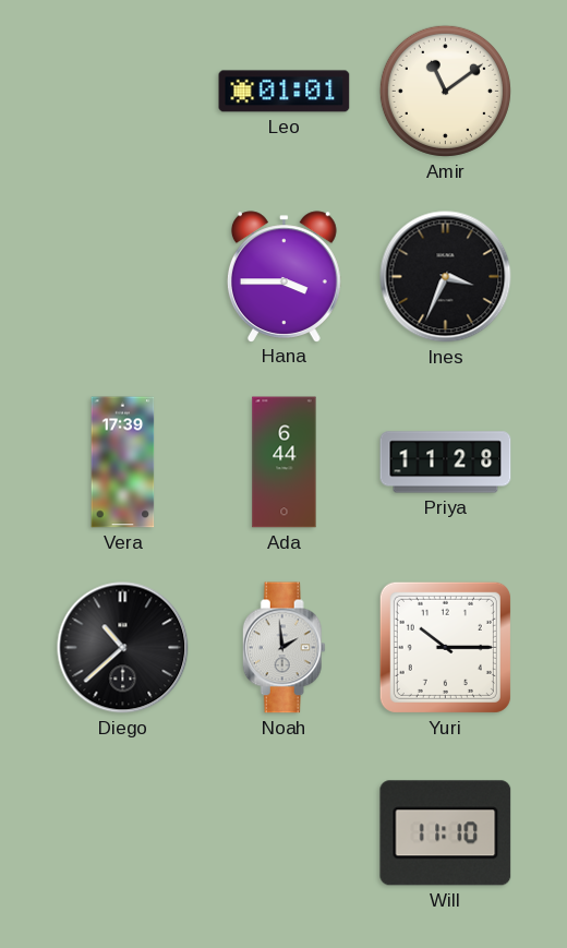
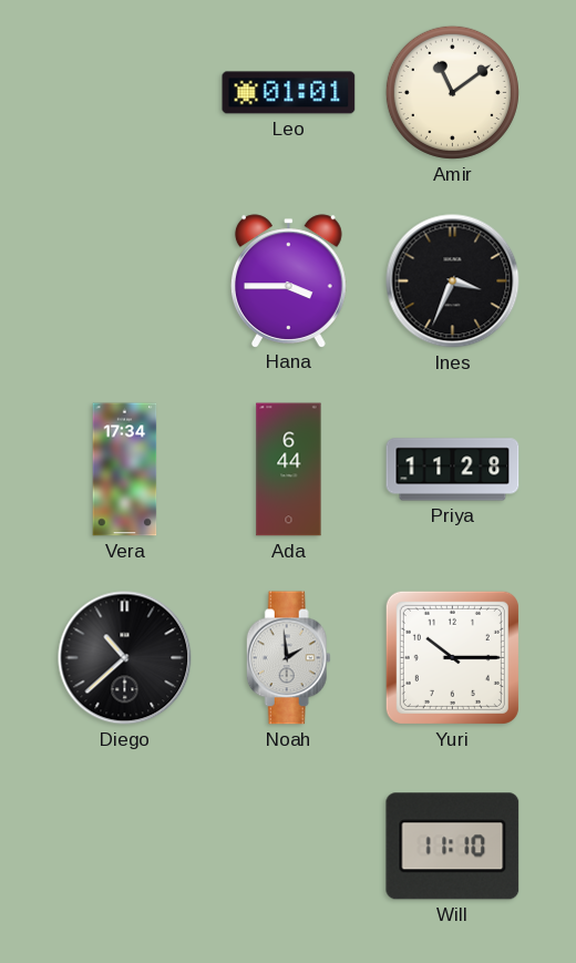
Vera: 17:39 -> 17:34 (125, 470)
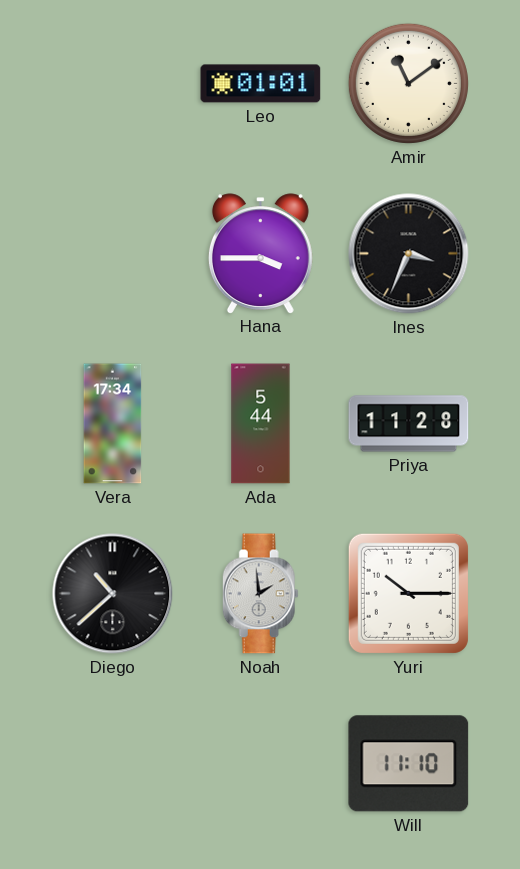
Ada: 6:44 -> 5:44 (261, 424)
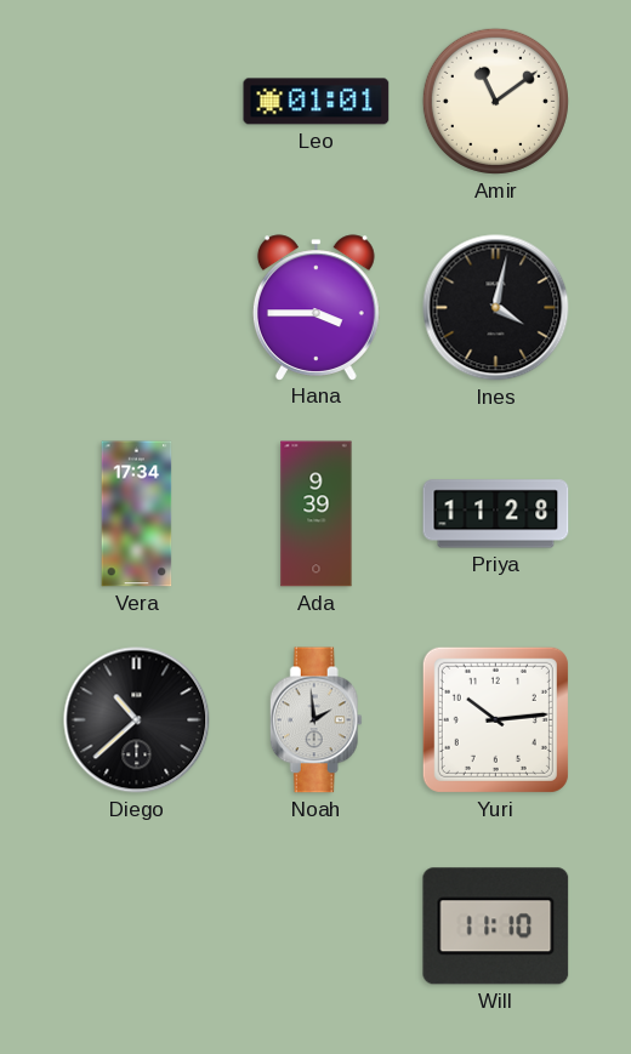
Ines: 3:34 -> 4:02 (496, 308)
Ada: 5:44 -> 9:39 (317, 514)
Yuri: 10:15 -> 10:14 (495, 719)
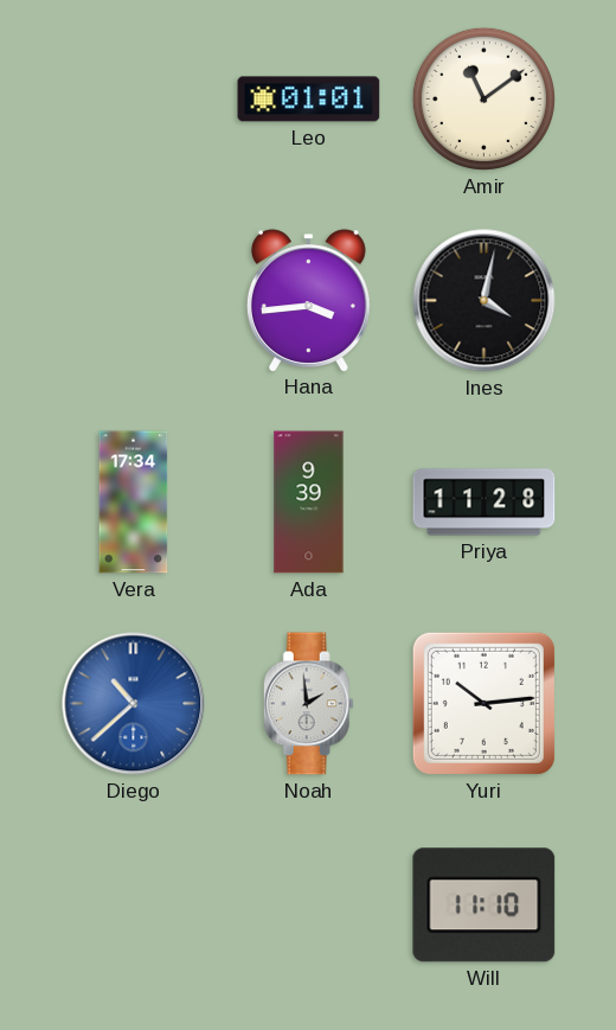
Hana: 3:45 -> 3:44 (308, 300)
Diego dial: black -> blue (134, 704)
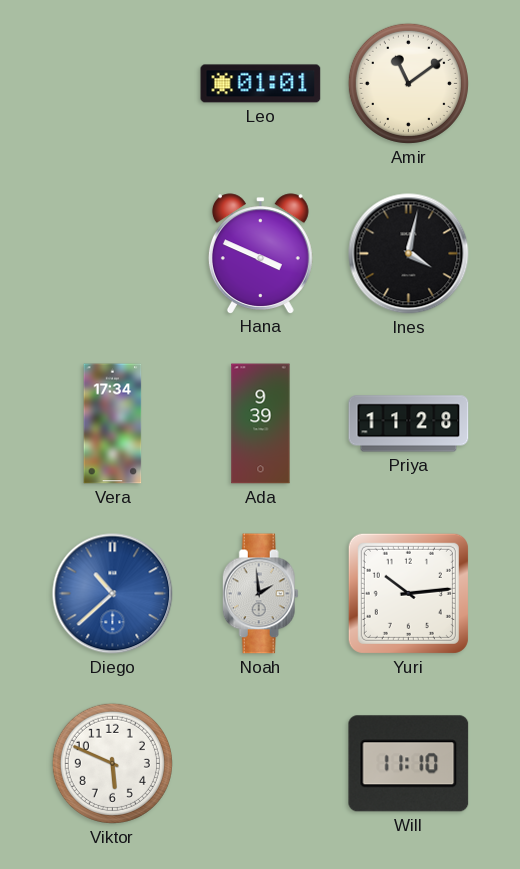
Hana: 3:44 -> 3:49 (260, 253)
Viktor: none -> 5:49 (112, 763)
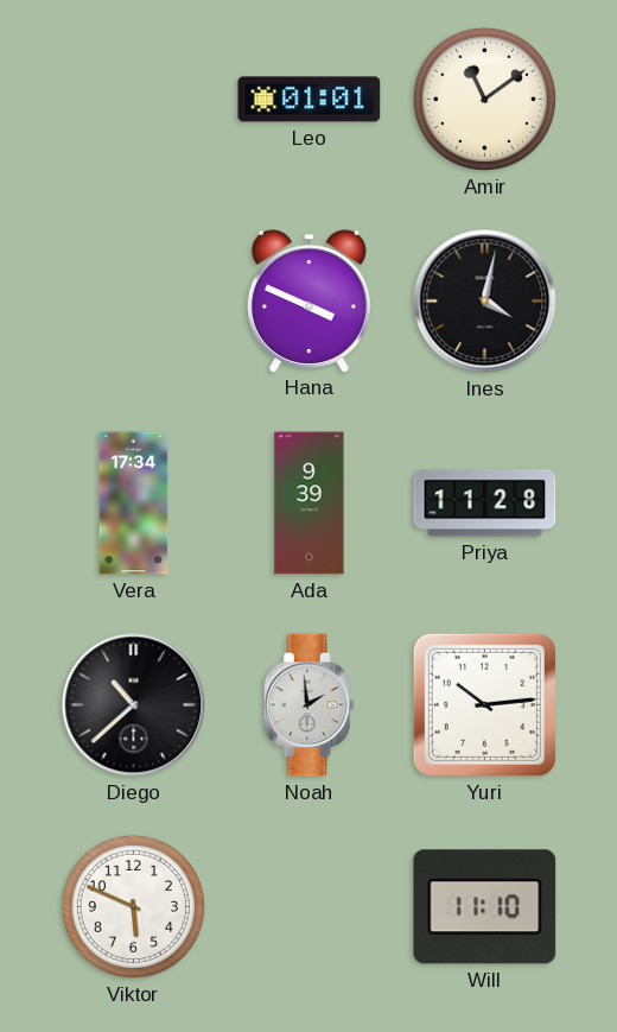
Diego dial: blue -> black (134, 705)
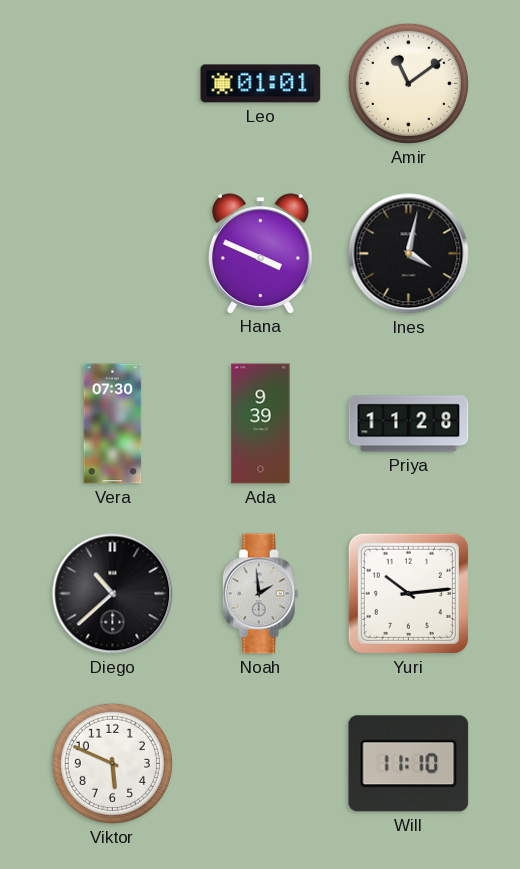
Vera: 17:34 -> 07:30 (113, 424)
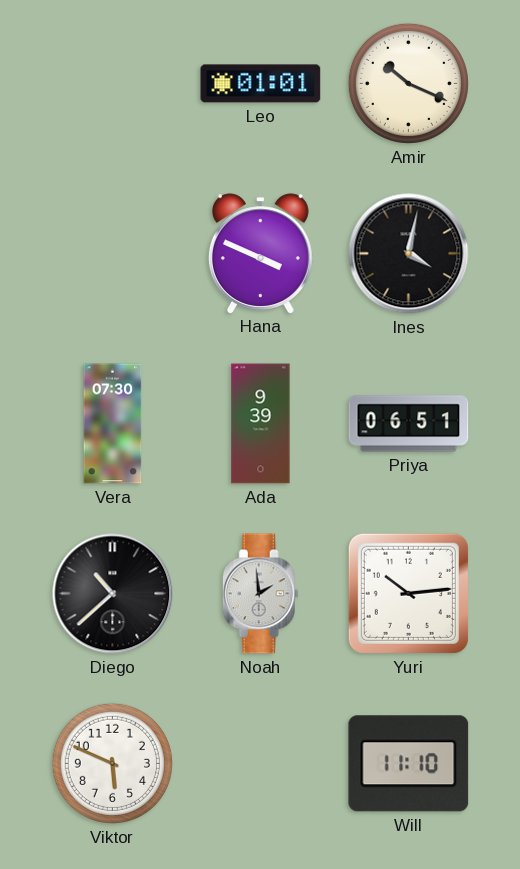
Amir: 11:09 -> 10:19 (408, 83)
Priya: 11:28 -> 06:51 (409, 424)
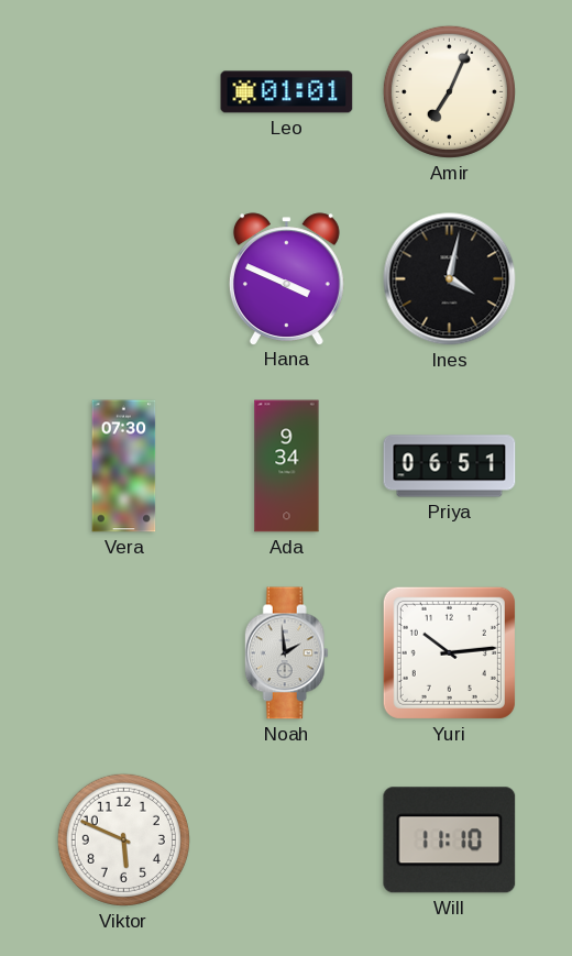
Amir: 10:19 -> 7:04 (449, 91)
Ada: 9:39 -> 9:34 (287, 466)
Diego: 10:38 -> none (113, 594)
